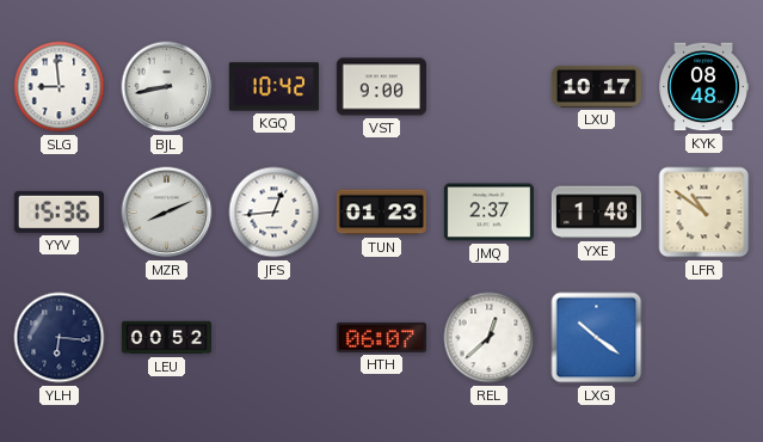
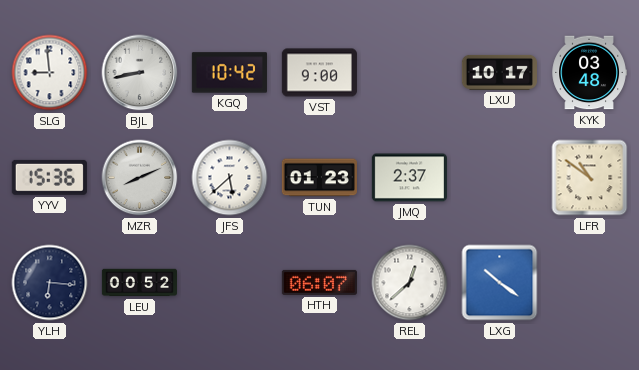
KYK: 08:48 -> 03:48 (589, 73)
JFS: 12:44 -> 5:38 (230, 178)
YXE: 1:48 -> none (596, 213)
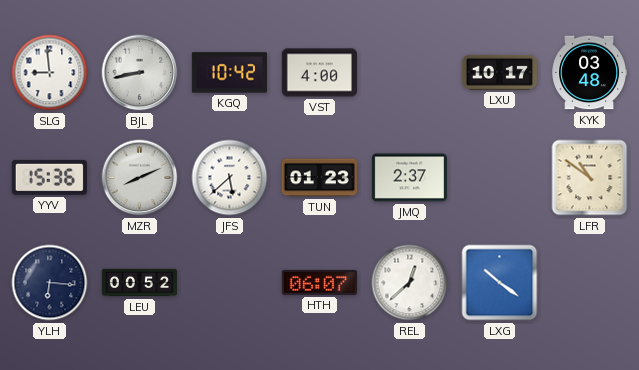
VST: 9:00 -> 4:00 (319, 73)
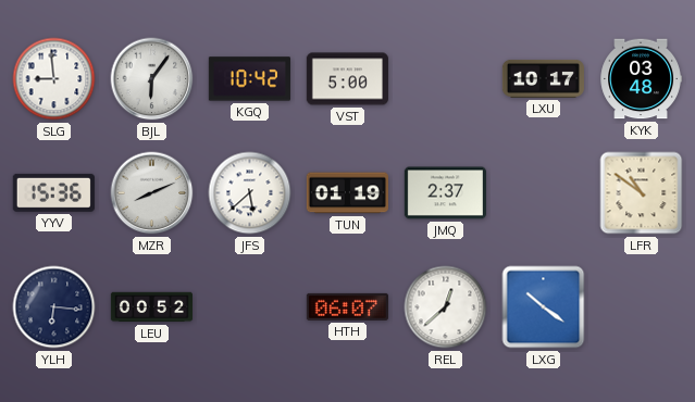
BJL: 8:43 -> 6:06 (152, 79)
VST: 4:00 -> 5:00 (347, 79)
TUN: 01:23 -> 01:19 (347, 193)
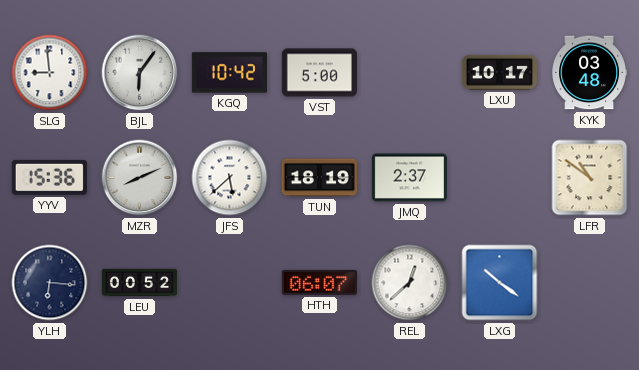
TUN: 01:19 -> 18:19 (319, 178)
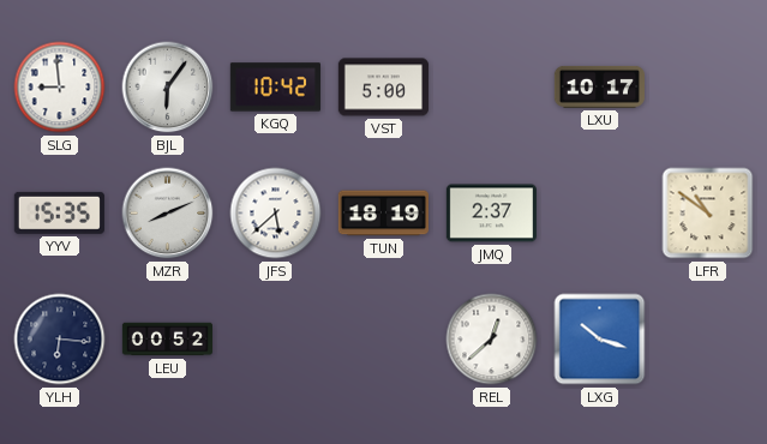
KYK: 03:48 -> none (589, 73)
YYV: 15:36 -> 15:35 (59, 212)
HTH: 06:07 -> none (319, 282)
LXG: 10:21 -> 10:18 (600, 340)
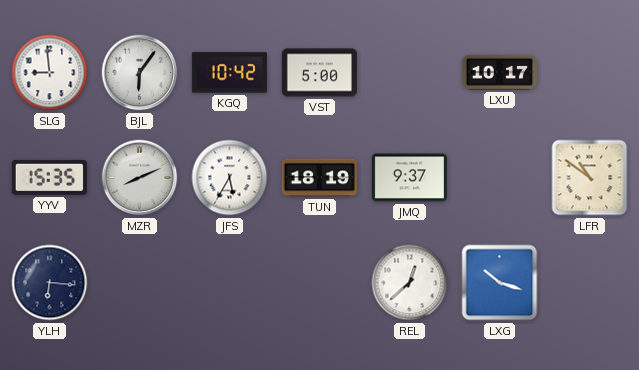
JFS: 5:38 -> 5:35 (230, 178)
JMQ: 2:37 -> 9:37 (409, 178)
LEU: 00:52 -> none (167, 340)
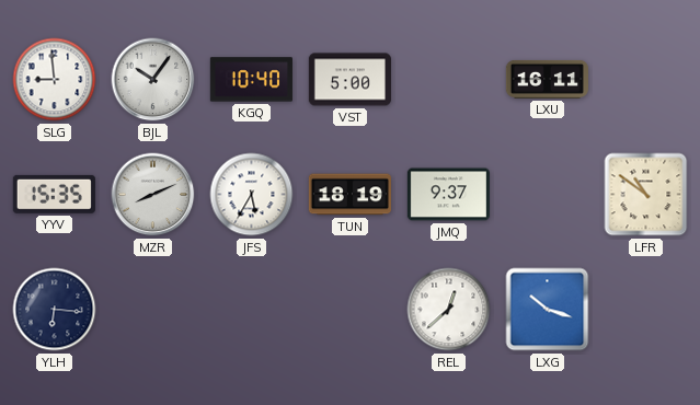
BJL: 6:06 -> 10:06 (153, 80)
KGQ: 10:42 -> 10:40 (251, 80)
LXU: 10:17 -> 16:11 (547, 79)
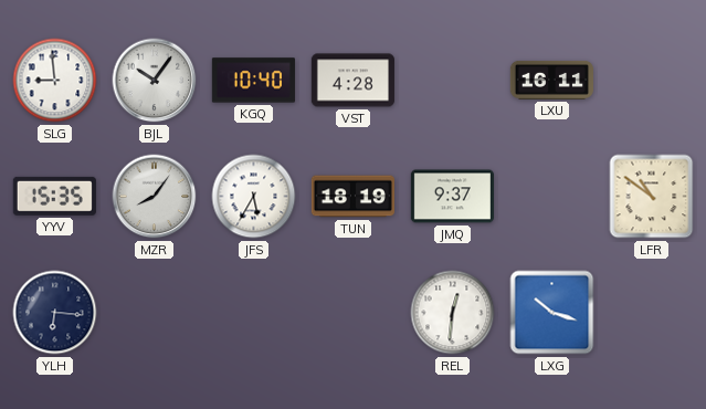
VST: 5:00 -> 4:28 (352, 81)
MZR: 8:11 -> 8:06 (155, 197)
REL: 12:38 -> 12:31 (453, 313)
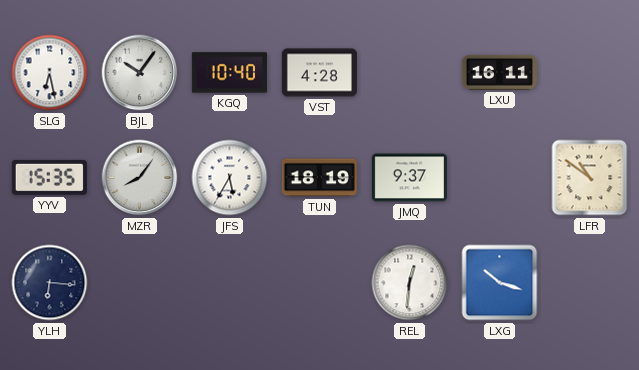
SLG: 8:59 -> 6:28 (50, 73)
